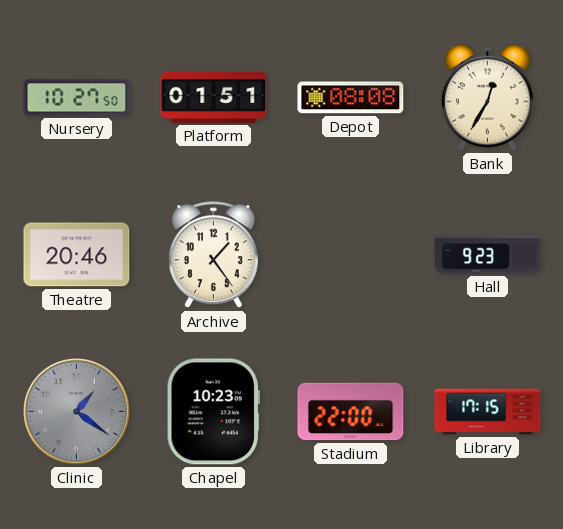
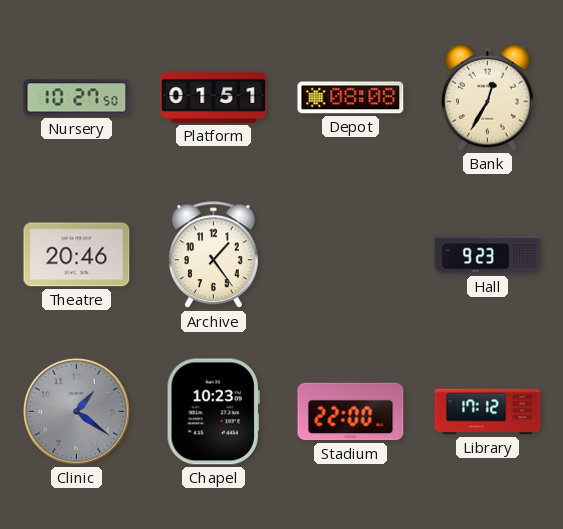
Library: 17:15 -> 17:12 (488, 412)
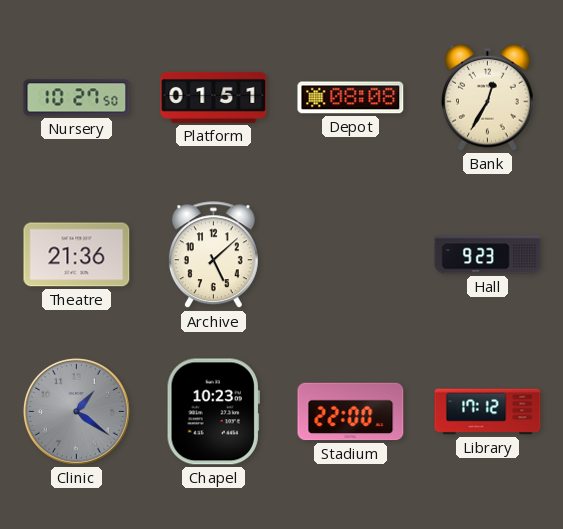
Theatre: 20:46 -> 21:36 (77, 255)
Archive: 1:24 -> 5:08 (213, 255)
